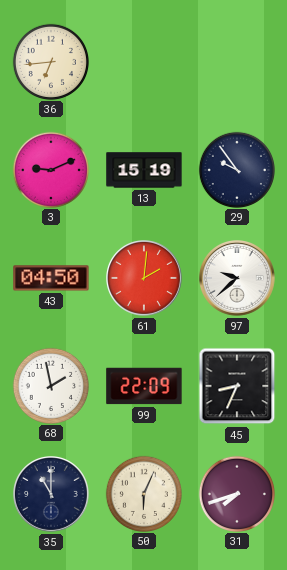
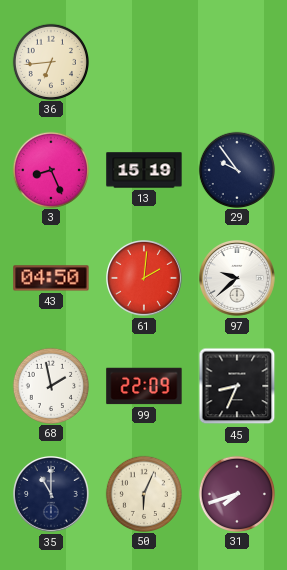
3: 9:11 -> 8:26 (50, 169)
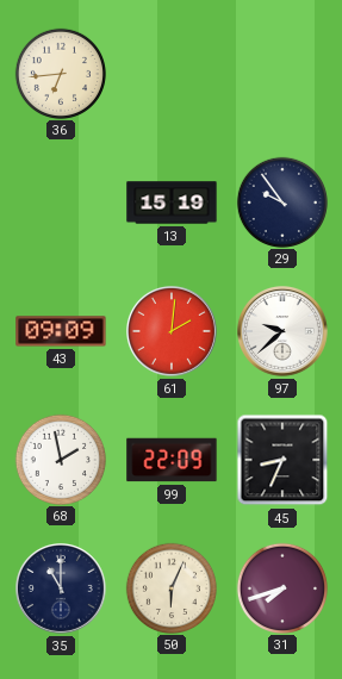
3: 8:26 -> none (50, 169)
43: 04:50 -> 09:09 (61, 331)
